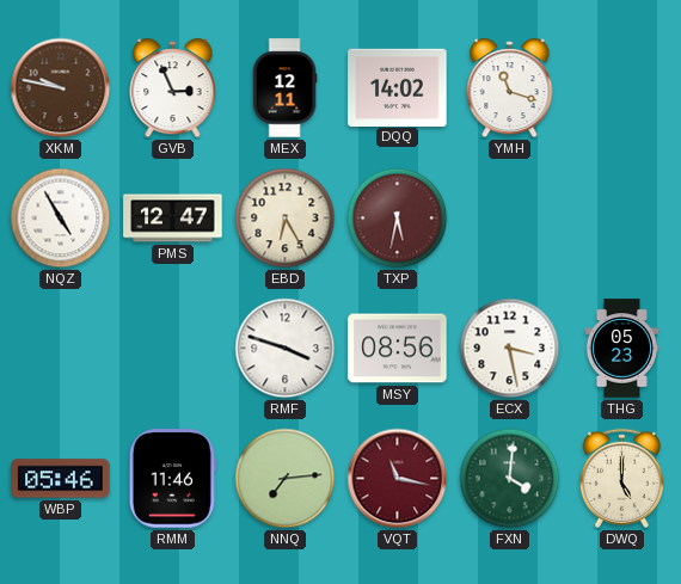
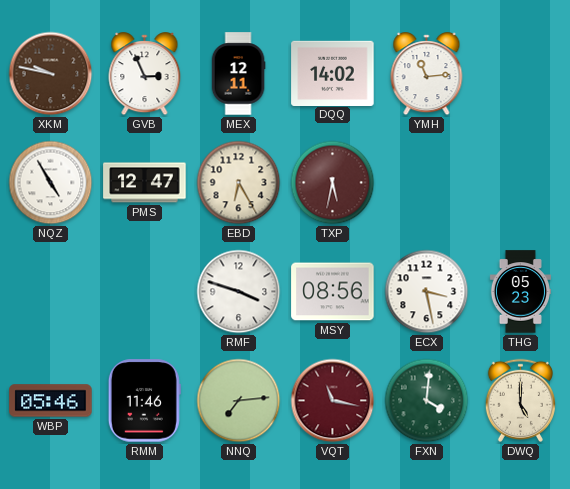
YMH: 11:18 -> 11:14 (427, 74)
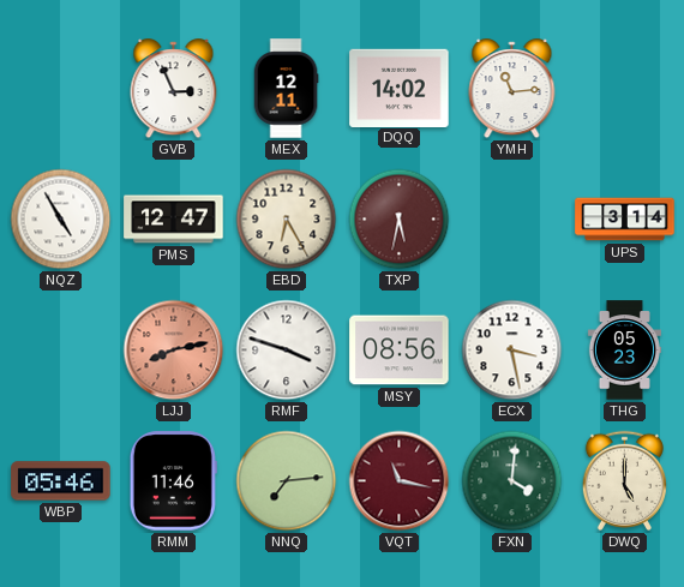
XKM: 9:47 -> none (51, 74)
UPS: none -> 3:14 (625, 220)
LJJ: none -> 8:13 (174, 351)
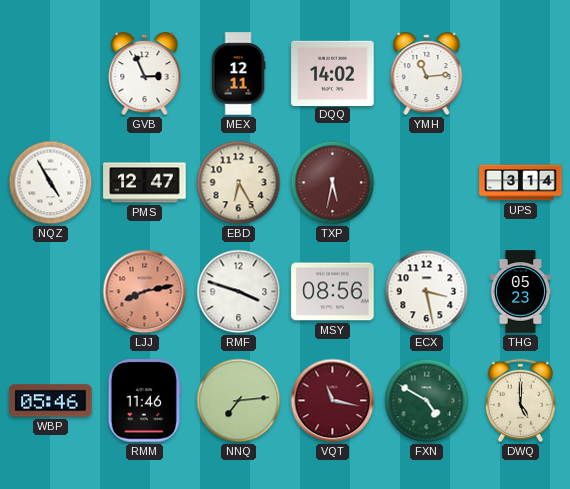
FXN: 4:01 -> 4:50 (427, 401)
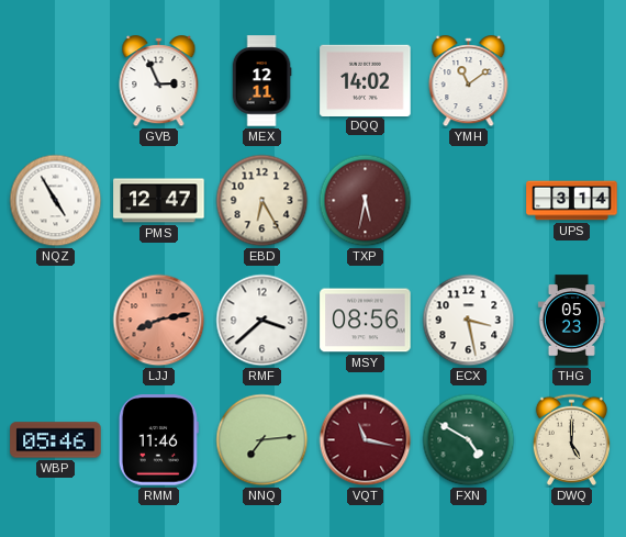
YMH: 11:14 -> 11:09 (469, 81)
RMF: 3:48 -> 3:38 (262, 321)
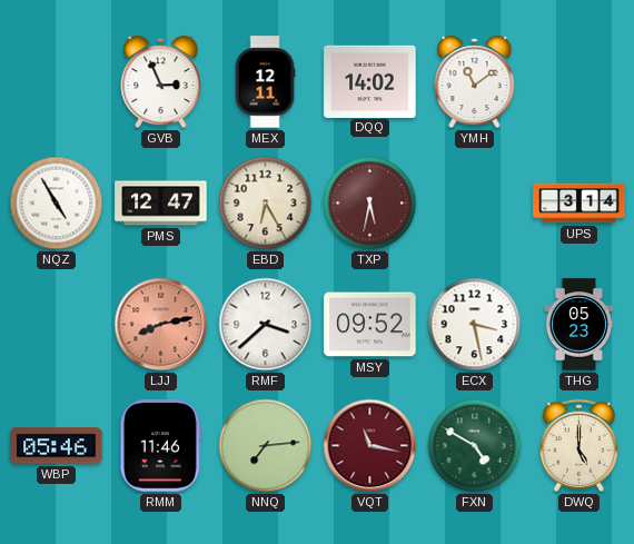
MSY: 08:56 -> 09:52 (370, 325)
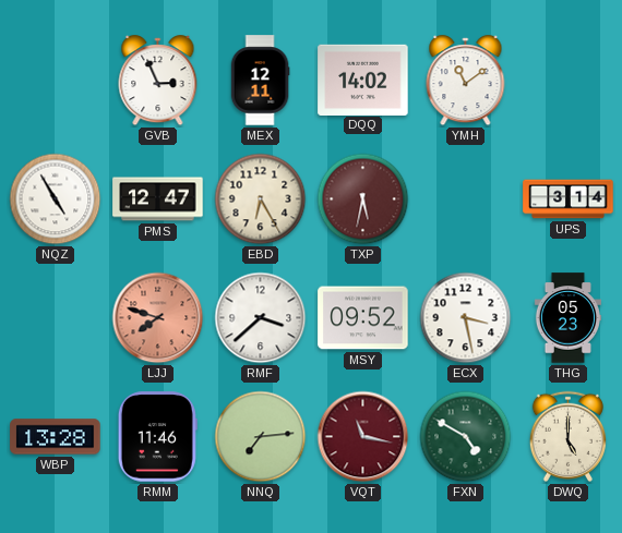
LJJ: 8:13 -> 7:48 (158, 318)
WBP: 05:46 -> 13:28 (56, 437)
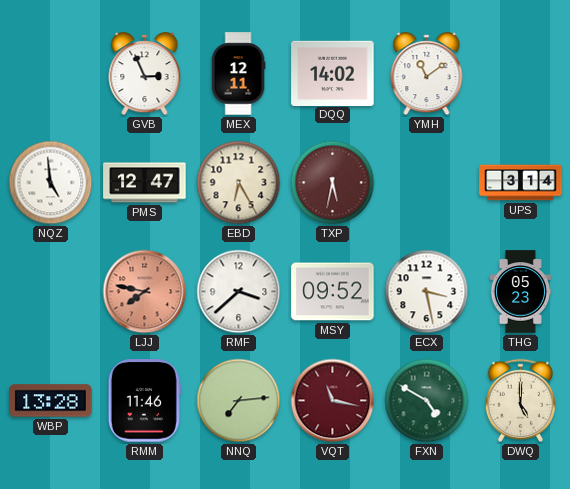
NQZ: 4:55 -> 4:59 (51, 183)
LJJ: 7:48 -> 7:47 (145, 292)
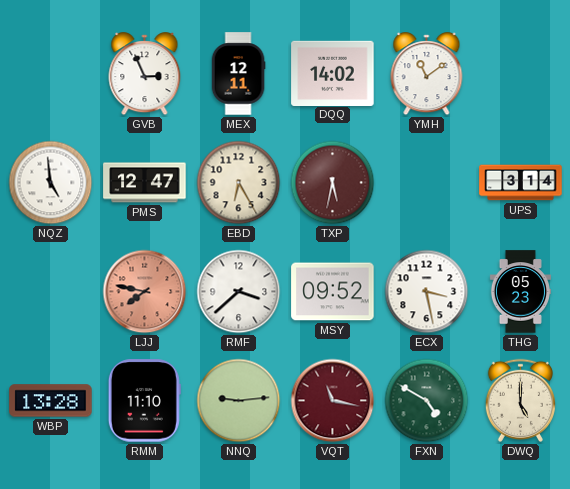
RMM: 11:46 -> 11:10 (144, 401)
NNQ: 7:14 -> 9:14 (239, 401)
